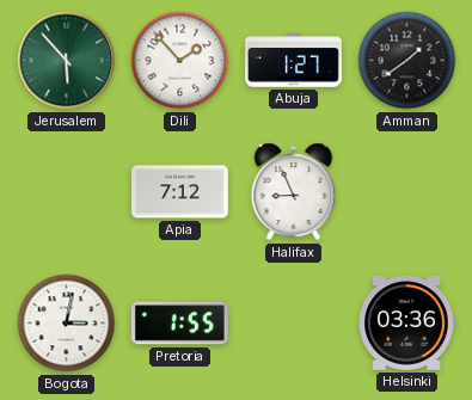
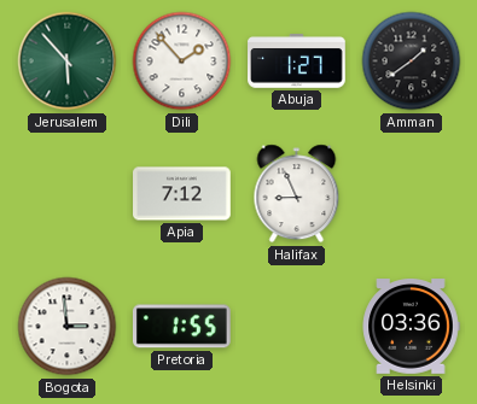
Bogota: 3:02 -> 2:59 (68, 327)
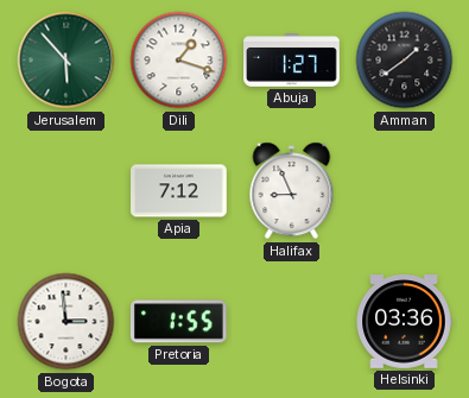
Dili: 1:53 -> 1:18 (179, 61)
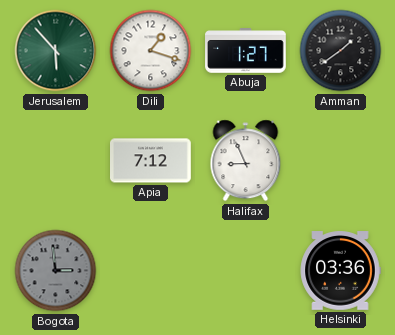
Bogota dial: white -> grey (56, 271)
Pretoria: 1:55 -> none (178, 322)
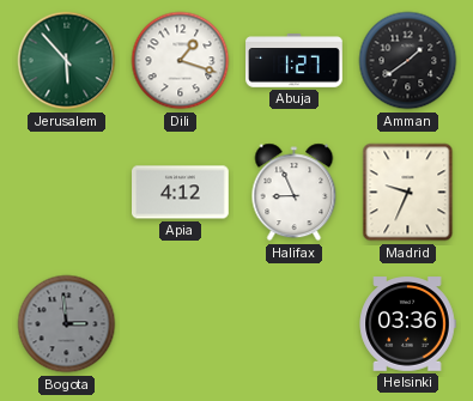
Apia: 7:12 -> 4:12 (181, 193)
Madrid: none -> 9:34 (408, 193)
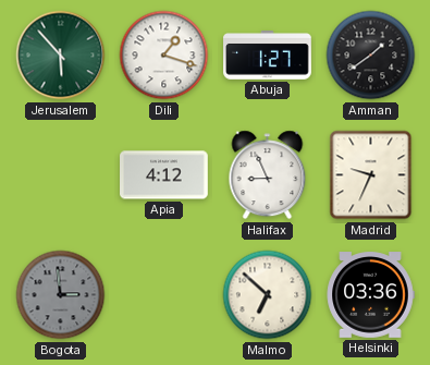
Malmo: none -> 6:52 (268, 295)
